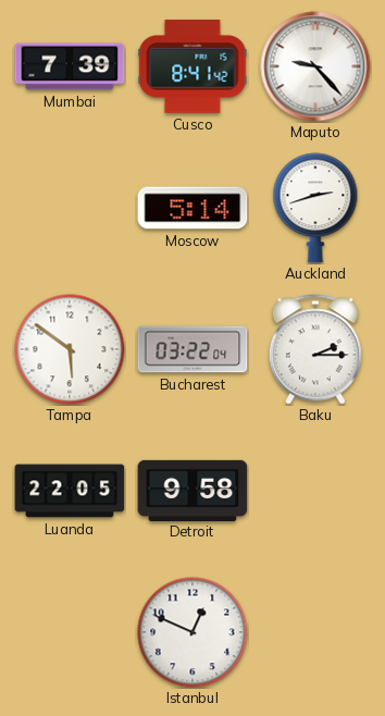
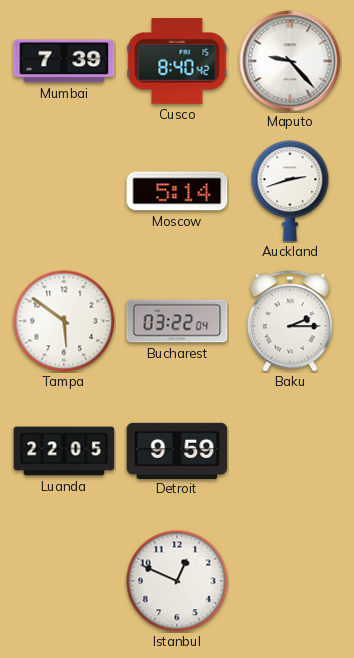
Cusco: 8:41 -> 8:40 (177, 61)
Detroit: 9:58 -> 9:59 (177, 450)
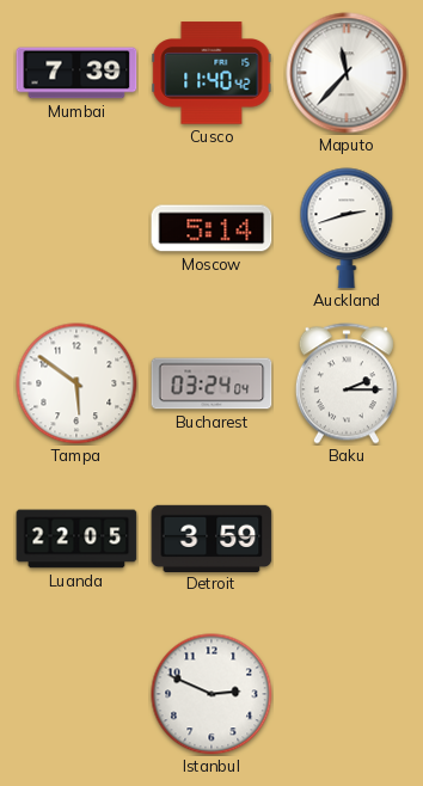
Cusco: 8:40 -> 11:40 (211, 73)
Maputo: 9:23 -> 11:37 (347, 73)
Bucharest: 03:22 -> 03:24 (211, 383)
Detroit: 9:59 -> 3:59 (211, 538)
Istanbul: 12:49 -> 2:49 (211, 694)
